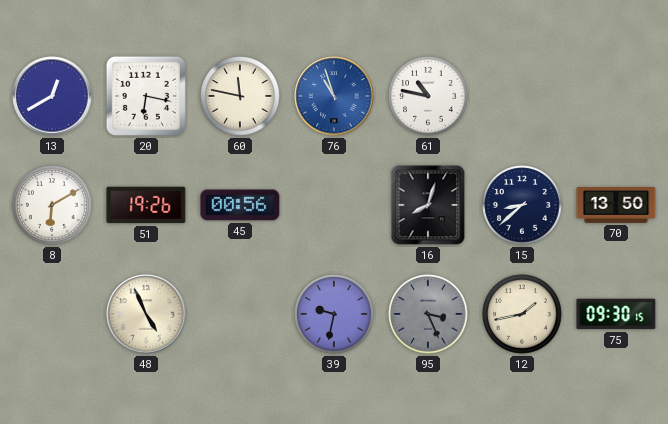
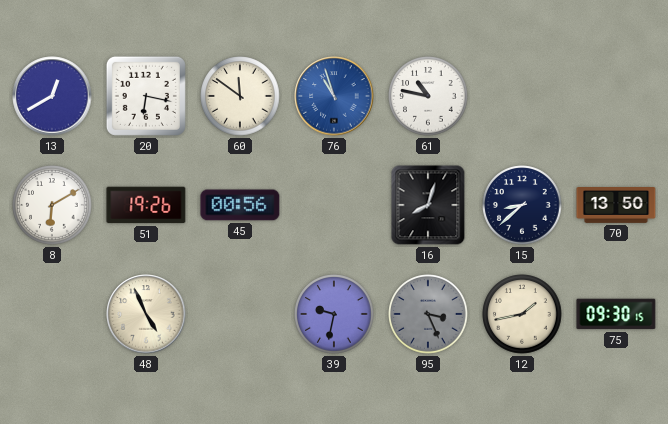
60: 11:47 -> 11:51 (240, 96)
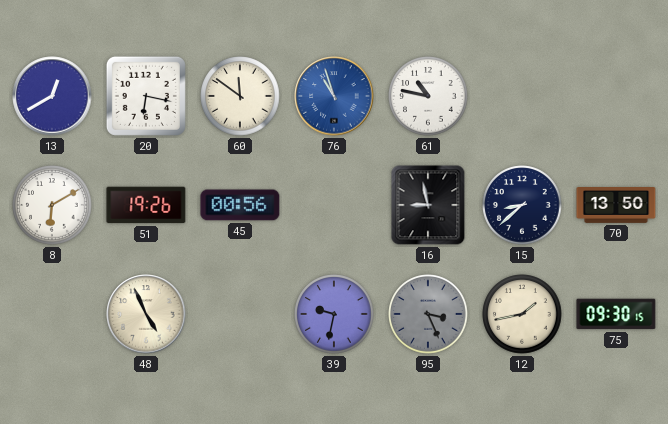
16: 8:03 -> 8:58 (428, 205)
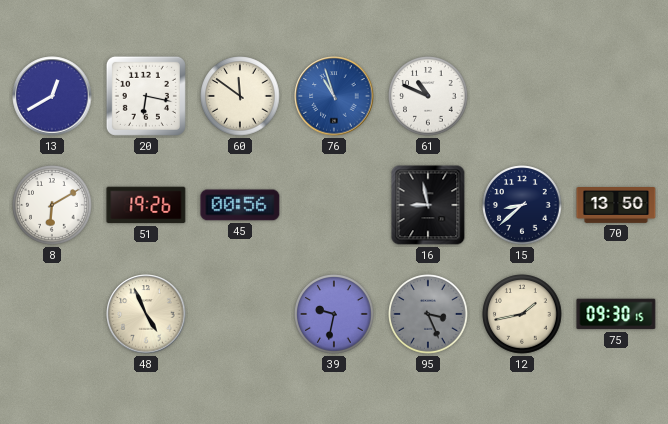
61: 10:47 -> 10:49 (428, 96)
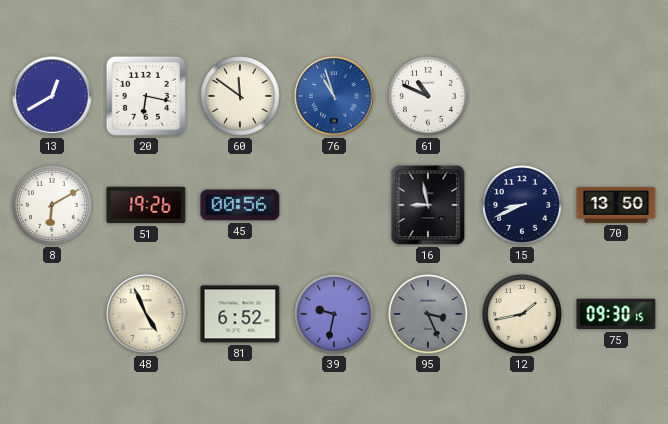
15: 8:38 -> 8:41 (522, 205)
81: none -> 6:52 (240, 314)
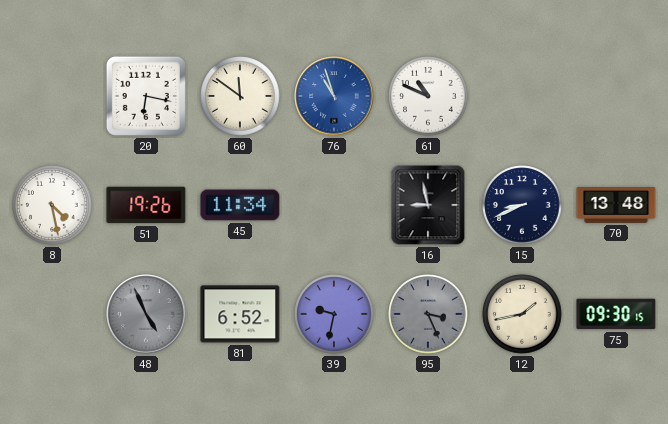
13: 12:40 -> none (52, 96)
8: 6:10 -> 4:28 (52, 205)
45: 00:56 -> 11:34 (240, 205)
70: 13:50 -> 13:48 (616, 206)
48 dial: cream -> grey (146, 314)
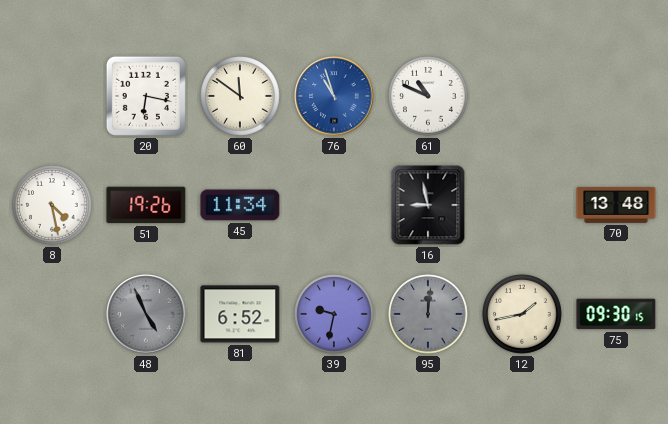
15: 8:41 -> none (522, 205)
95: 3:26 -> 12:01 (428, 314)
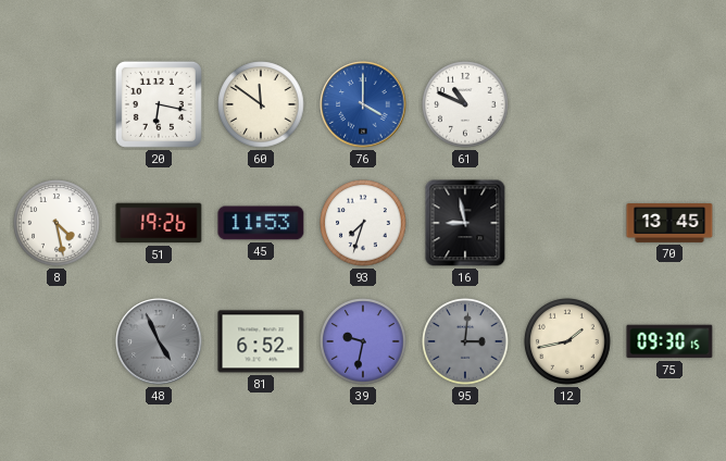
76: 10:57 -> 4:00 (363, 104)
45: 11:34 -> 11:53 (261, 223)
93: none -> 7:33 (363, 223)
70: 13:48 -> 13:45 (669, 224)
95: 12:01 -> 3:01 (465, 341)
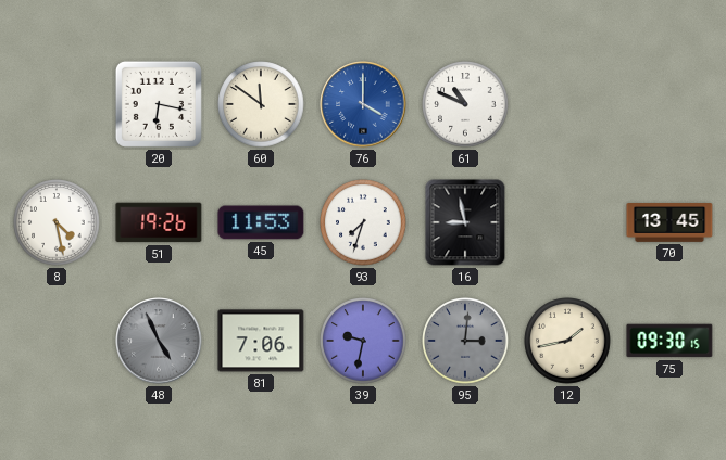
81: 6:52 -> 7:06 (261, 341)
